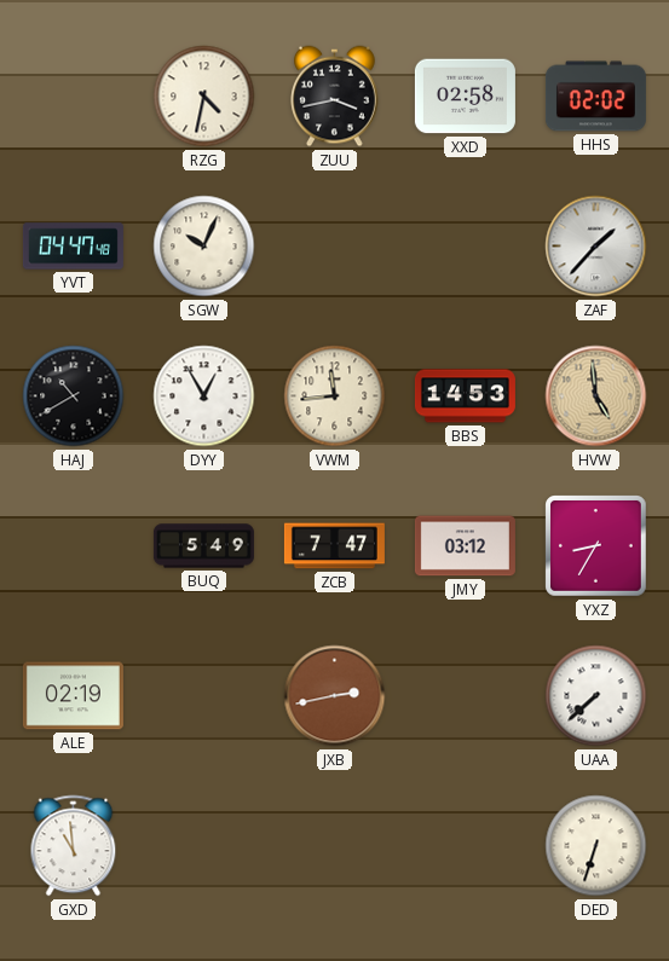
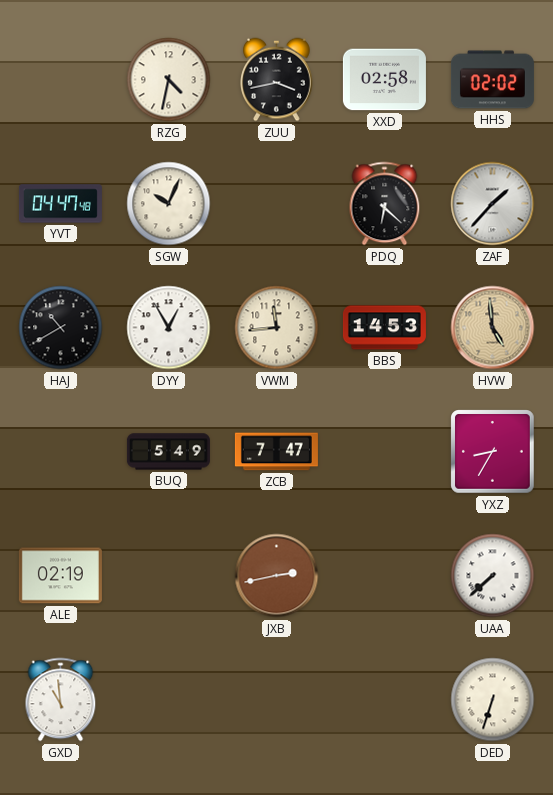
PDQ: none -> 6:22 (385, 204)
JMY: 03:12 -> none (465, 546)
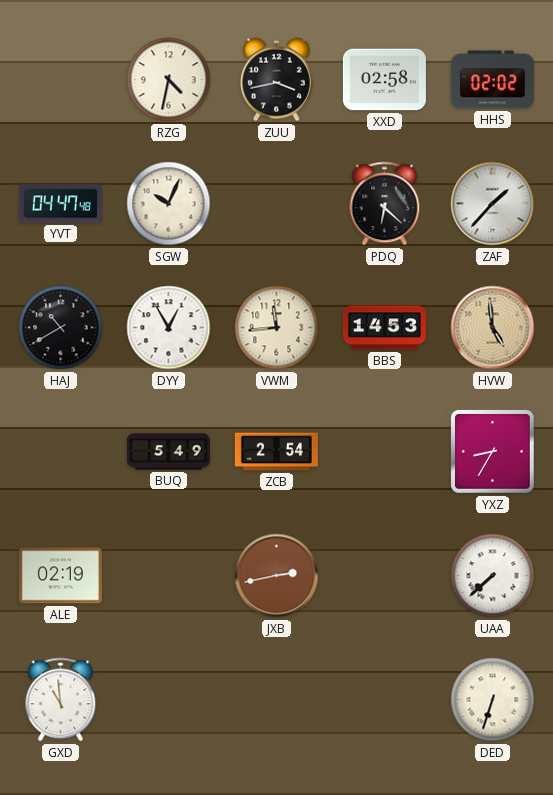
ZCB: 7:47 -> 2:54 (276, 452)
